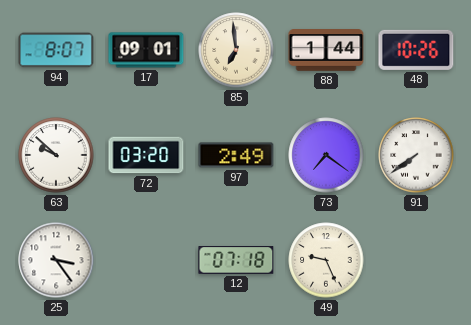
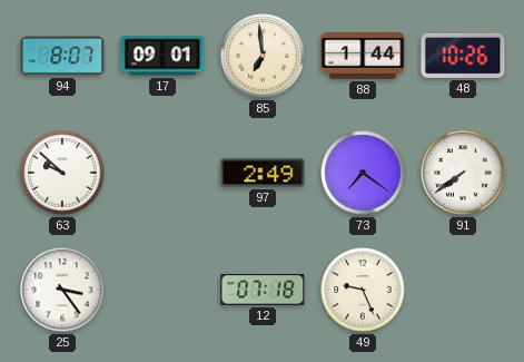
72: 03:20 -> none (146, 155)
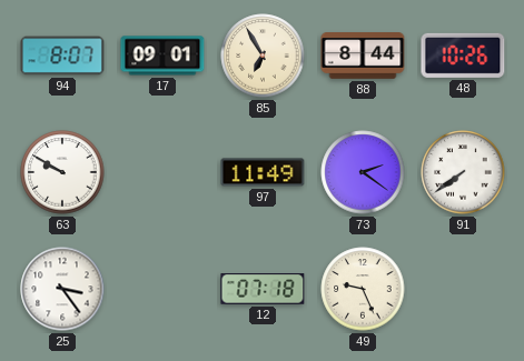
85: 6:59 -> 6:55 (263, 56)
88: 1:44 -> 8:44 (363, 57)
63: 9:52 -> 9:50 (62, 172)
97: 2:49 -> 11:49 (263, 172)
73: 7:21 -> 2:21 (363, 172)
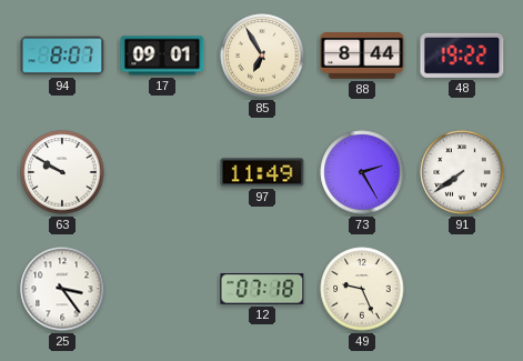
48: 10:26 -> 19:22 (462, 56)
73: 2:21 -> 2:25 (362, 172)
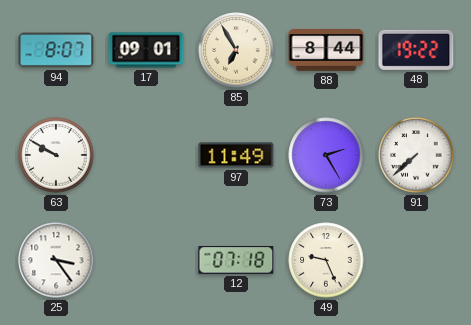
91: 7:39 -> 7:38 (416, 155)
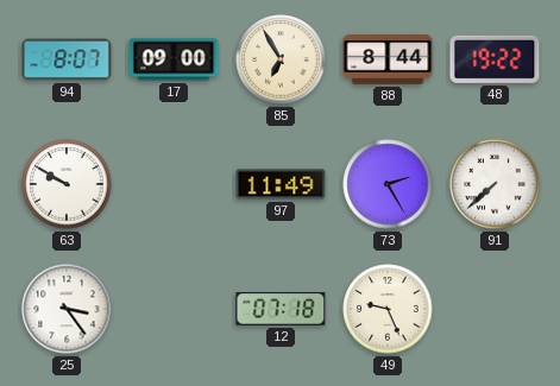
17: 09:01 -> 09:00 (174, 59)
